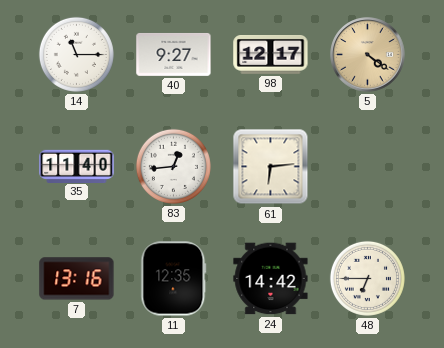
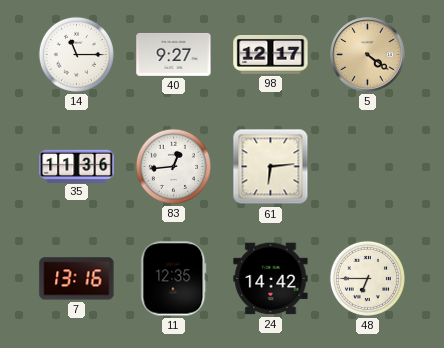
35: 11:40 -> 11:36 (77, 166)
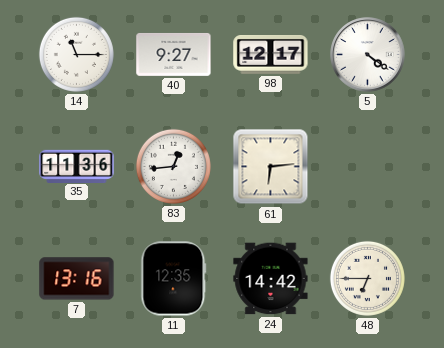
5 dial: champagne -> white (368, 55)
